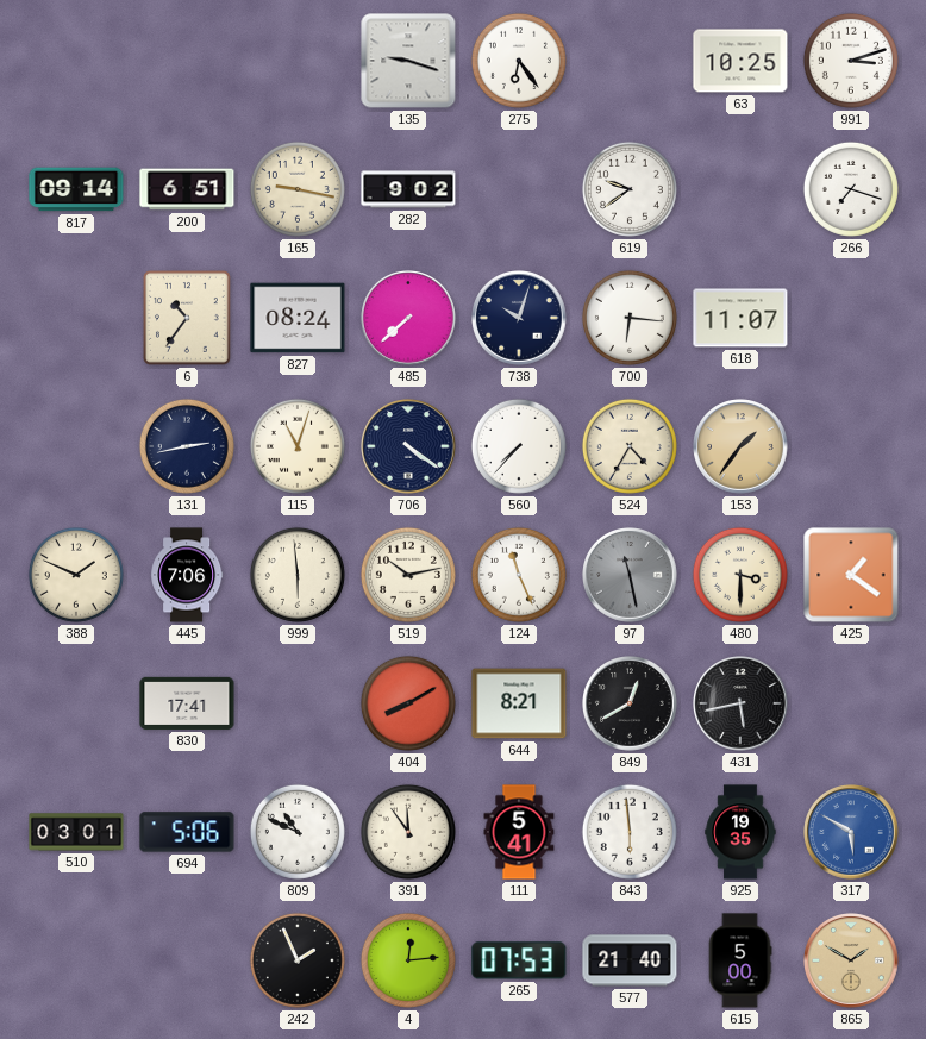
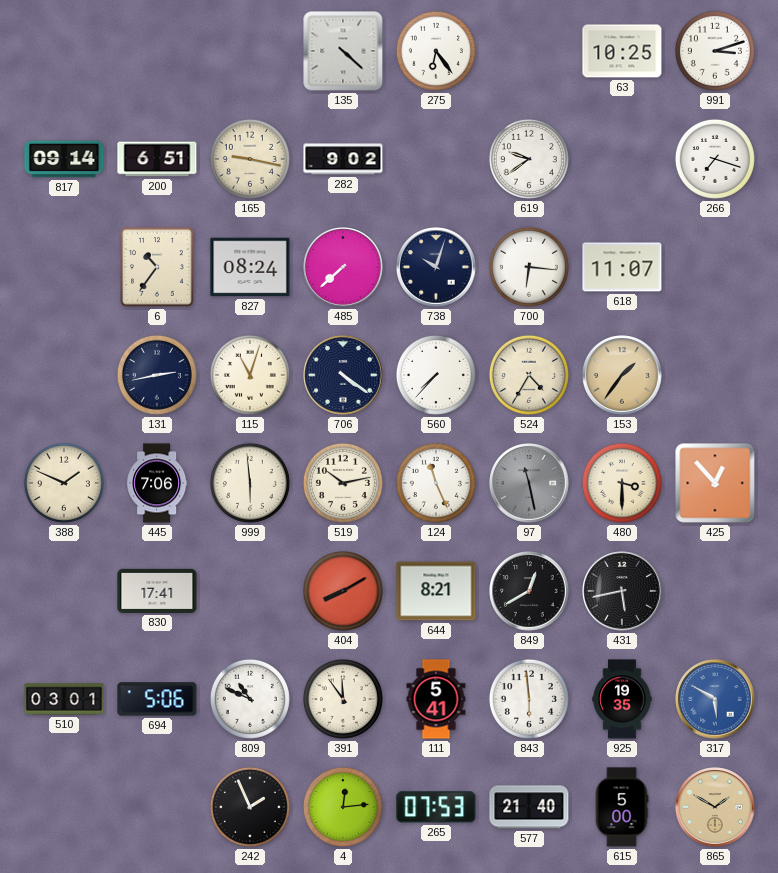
135: 9:18 -> 4:22 (343, 51)
425: 1:21 -> 12:53 (715, 483)
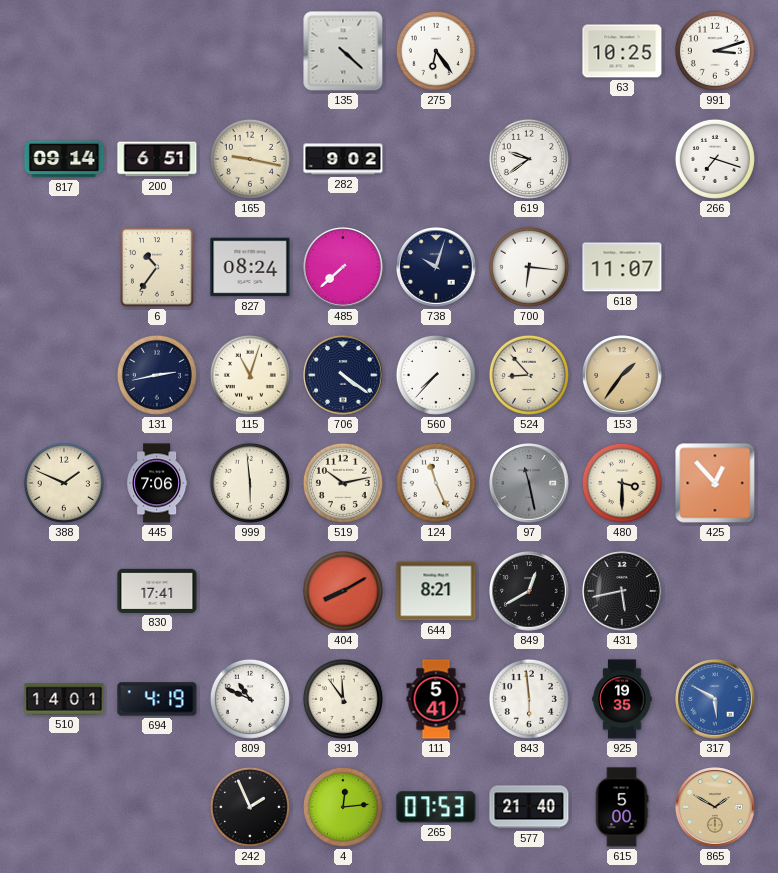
524: 4:35 -> 8:53 (529, 375)
510: 03:01 -> 14:01 (64, 699)
694: 5:06 -> 4:19 (157, 699)
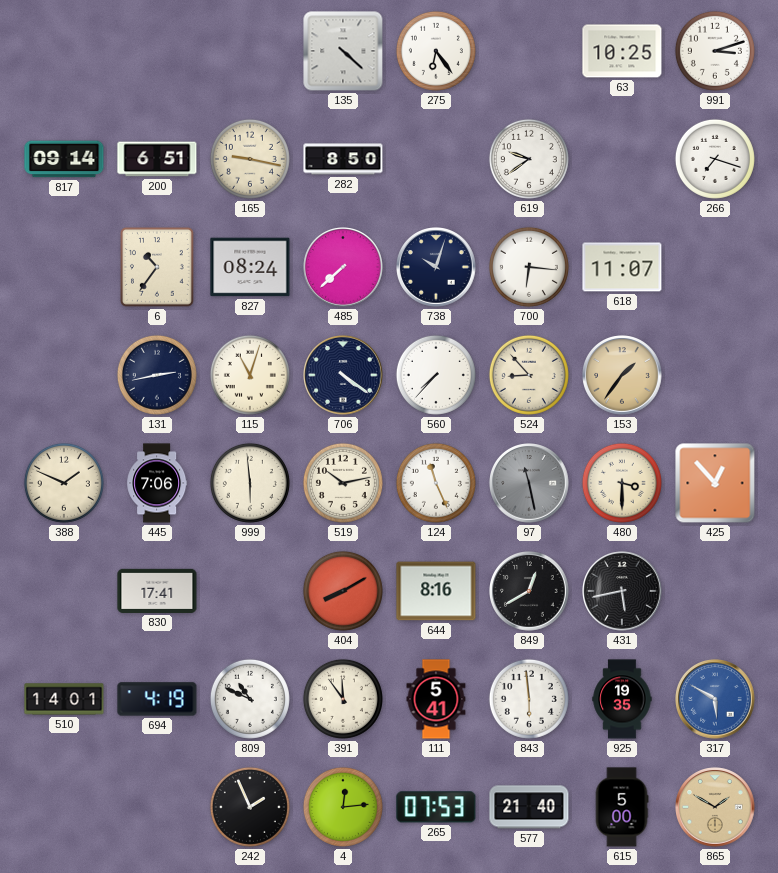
282: 9:02 -> 8:50 (343, 159)
644: 8:21 -> 8:16 (436, 591)
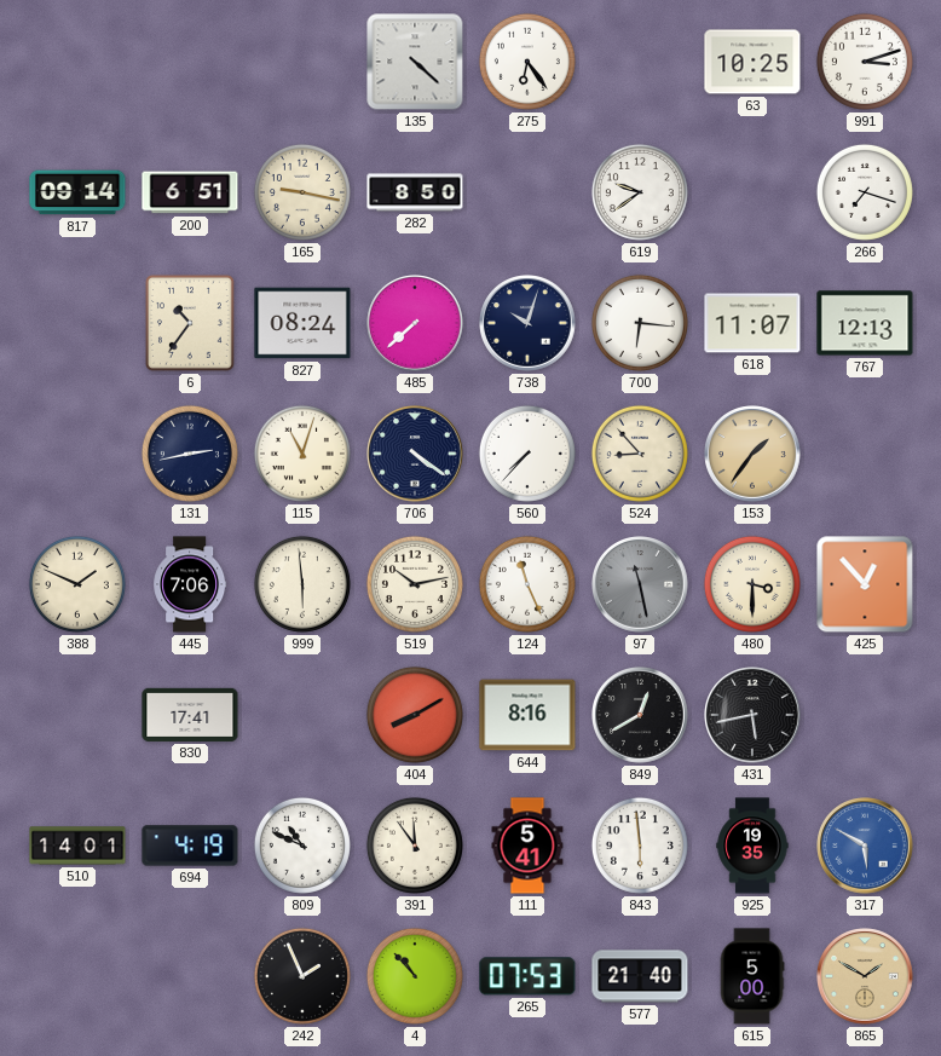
767: none -> 12:13 (865, 323)
4: 12:14 -> 10:53 (415, 976)
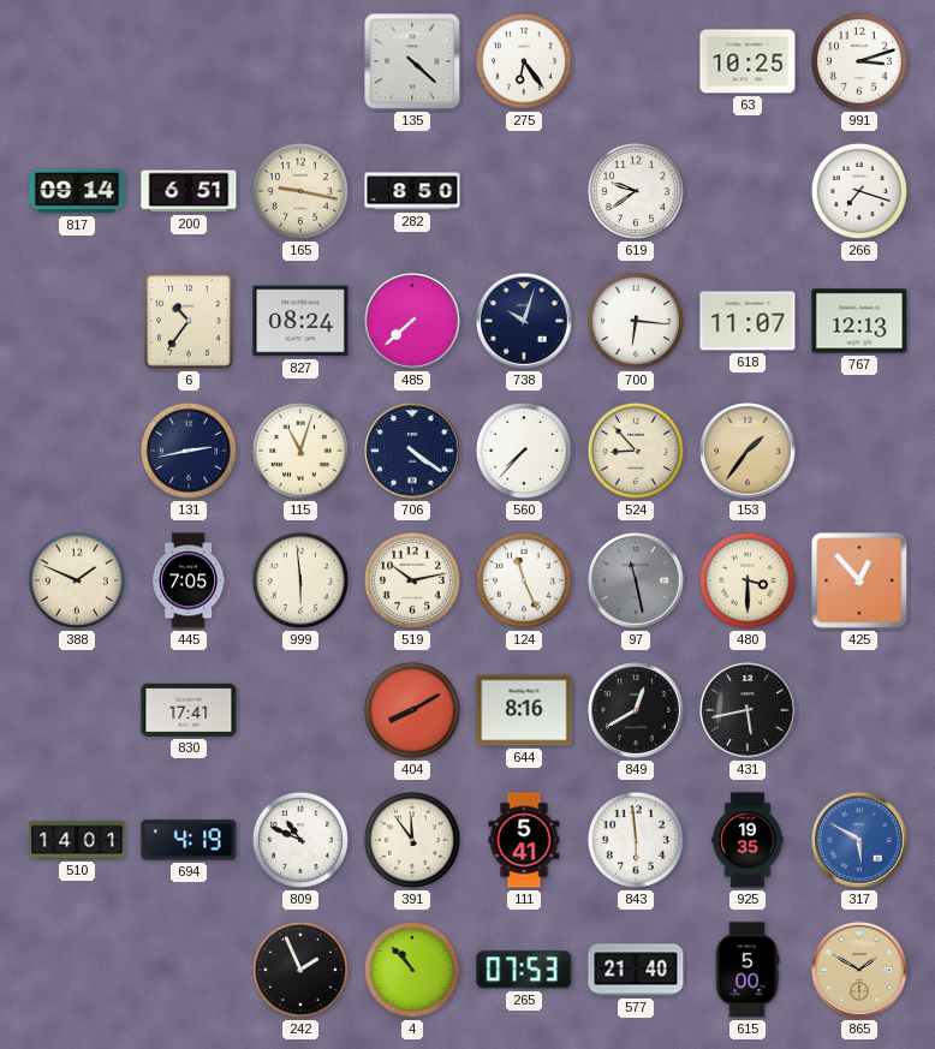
445: 7:06 -> 7:05 (189, 580)
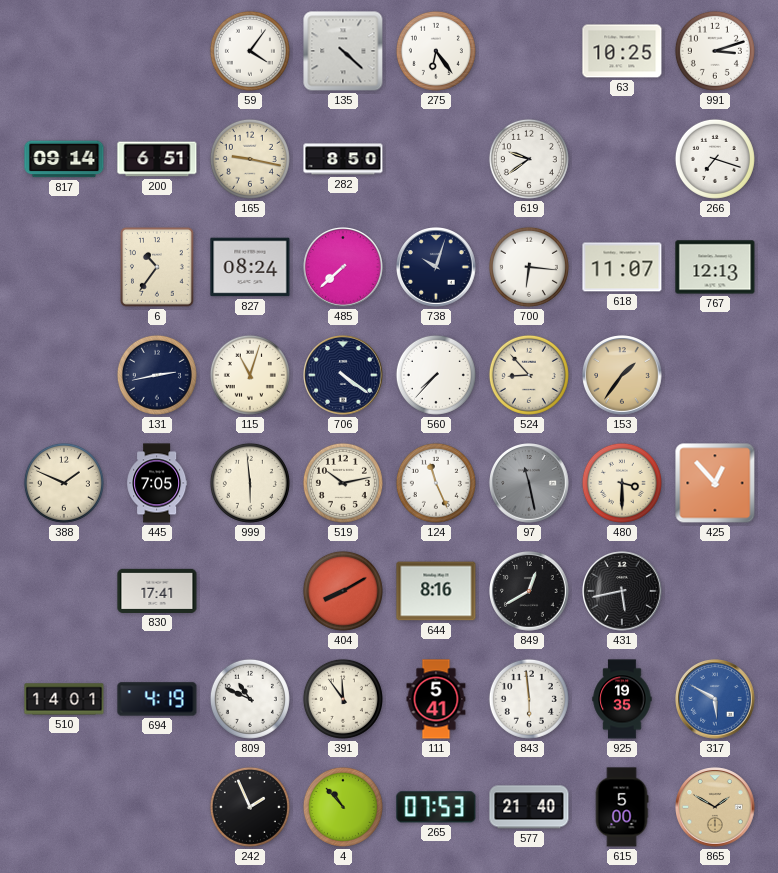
59: none -> 4:06 (250, 51)
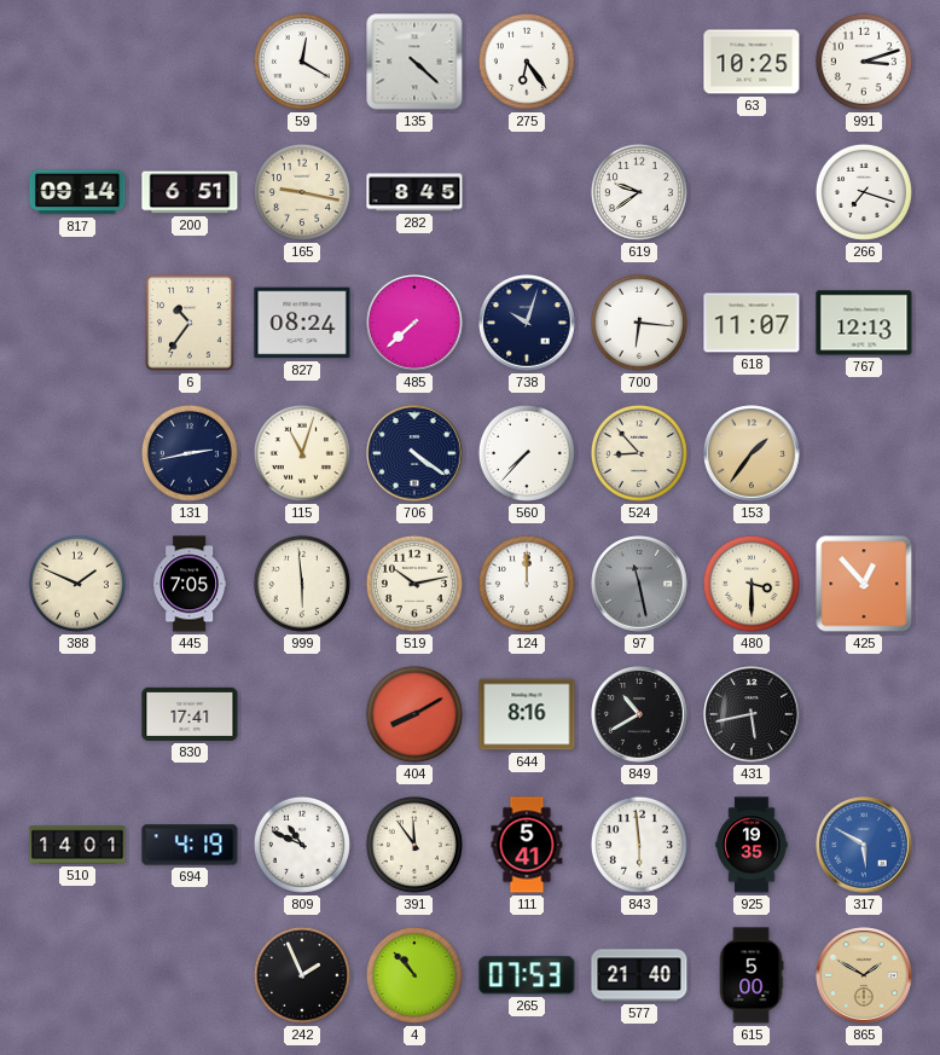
59: 4:06 -> 12:20 (302, 62)
282: 8:50 -> 8:45 (414, 192)
124: 11:26 -> 12:00 (527, 584)
849: 12:40 -> 10:40 (639, 714)
